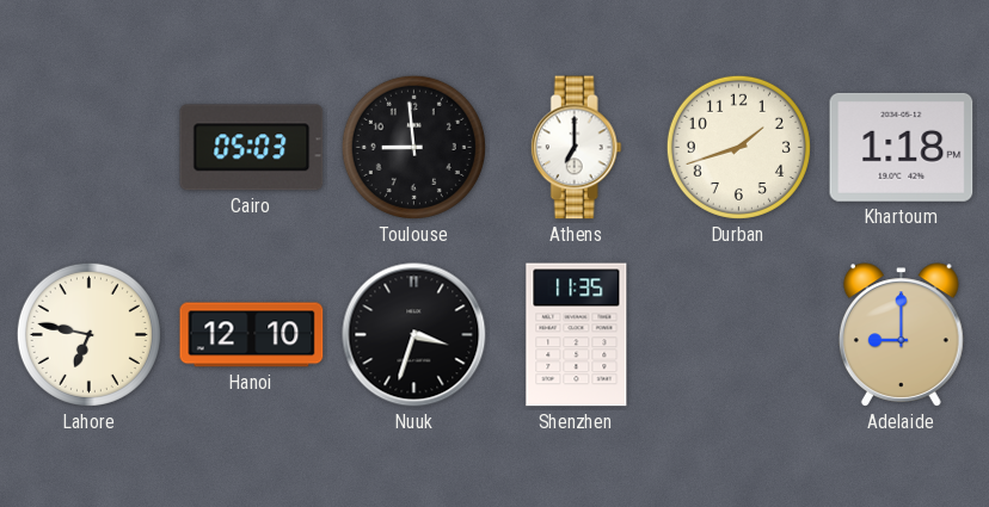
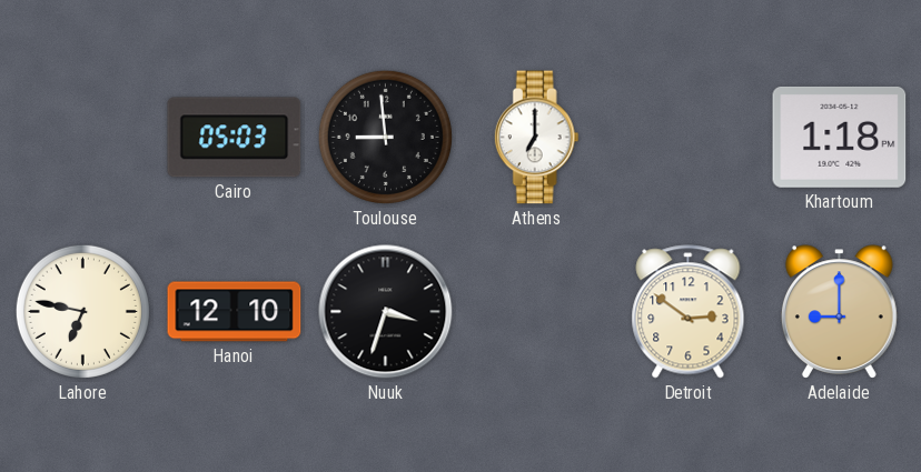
Durban: 1:42 -> none (738, 147)
Shenzhen: 11:35 -> none (577, 335)
Detroit: none -> 2:51 (689, 312)
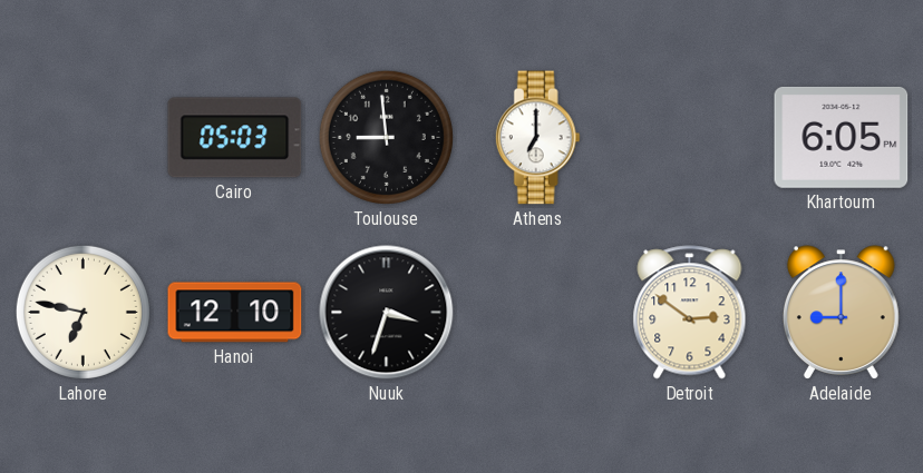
Khartoum: 1:18 -> 6:05 (842, 137)
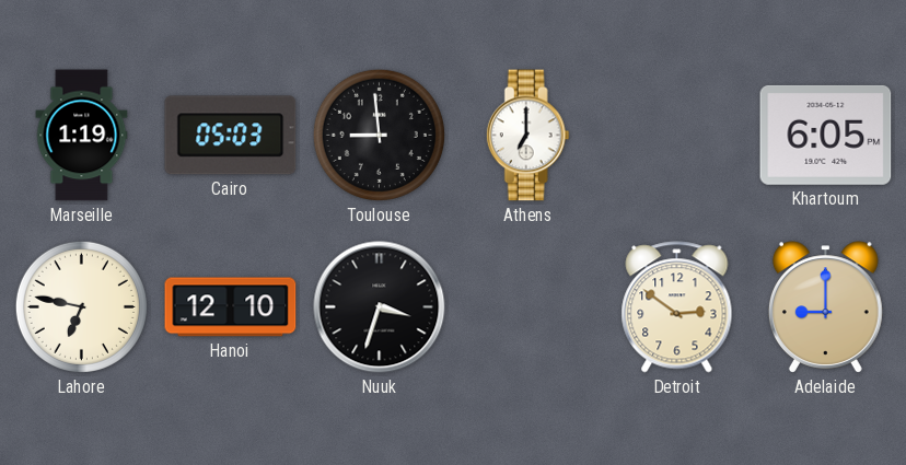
Marseille: none -> 1:19 (82, 136)
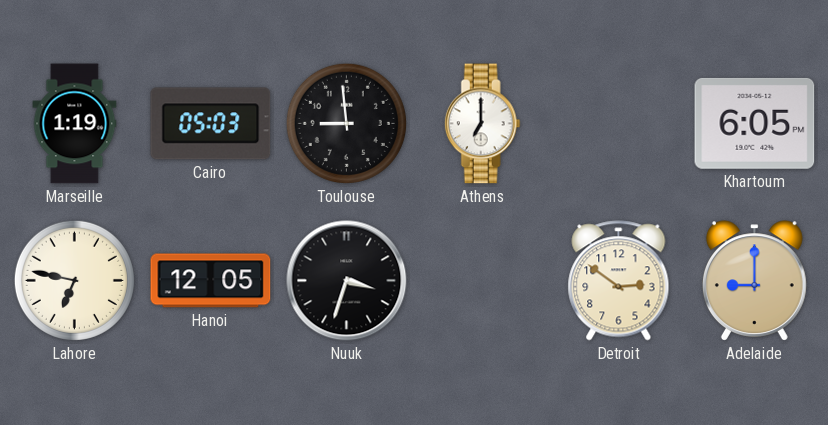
Hanoi: 12:10 -> 12:05 (211, 281)
